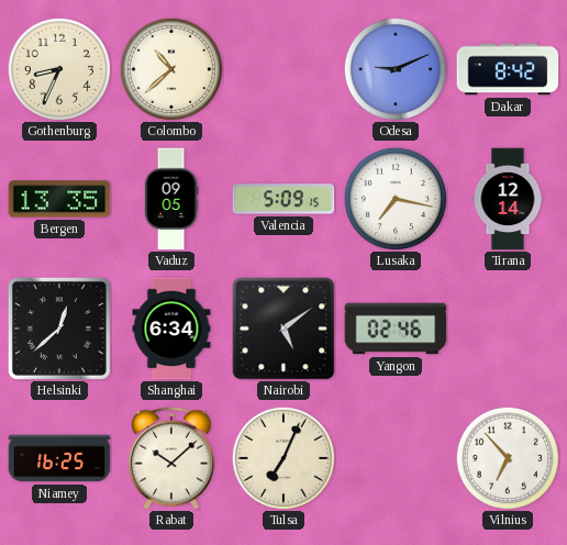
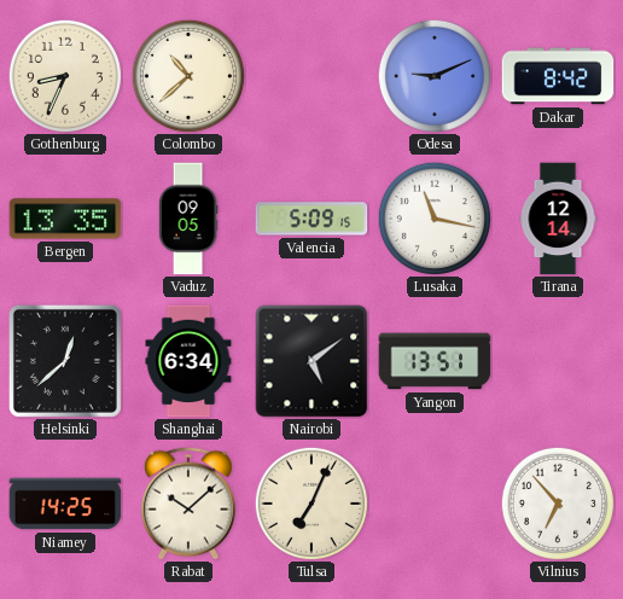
Lusaka: 7:17 -> 11:17 (433, 217)
Yangon: 02:46 -> 13:51 (435, 361)
Niamey: 16:25 -> 14:25 (65, 504)
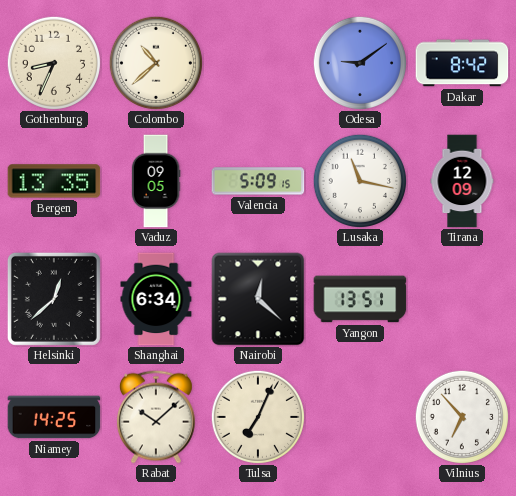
Odesa: 9:11 -> 9:09 (359, 62)
Tirana: 12:14 -> 12:09 (462, 181)
Nairobi: 5:09 -> 12:22 (258, 299)
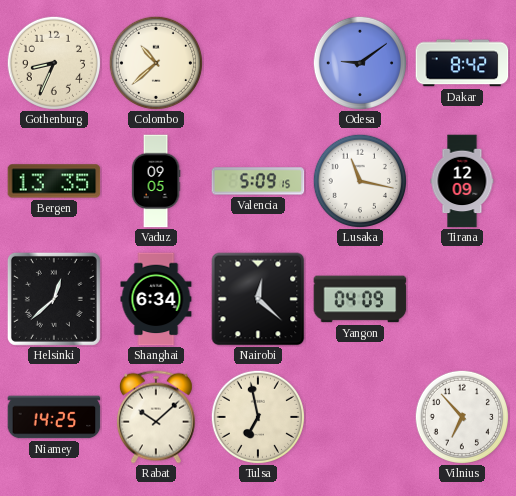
Yangon: 13:51 -> 04:09 (360, 299)
Tulsa: 7:04 -> 6:58 (257, 416)
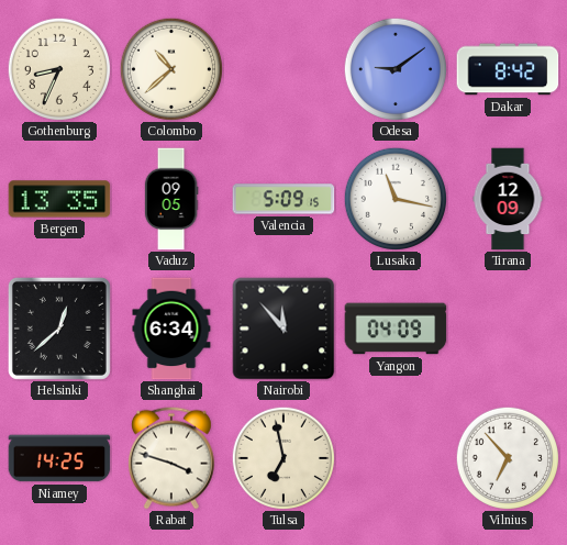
Nairobi: 12:22 -> 11:53 (283, 329)
Rabat: 10:08 -> 3:48 (171, 458)
